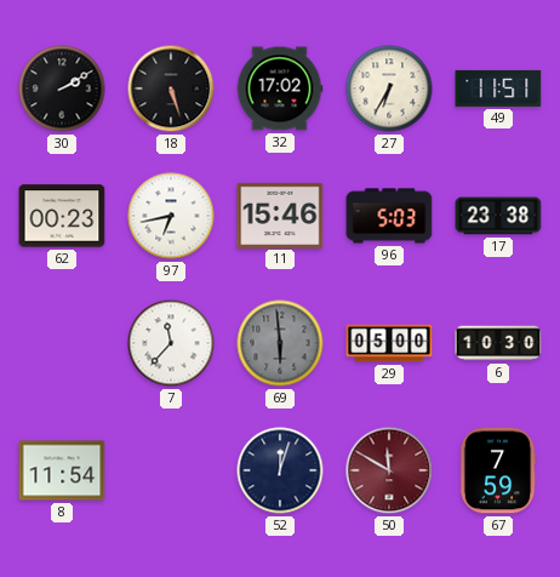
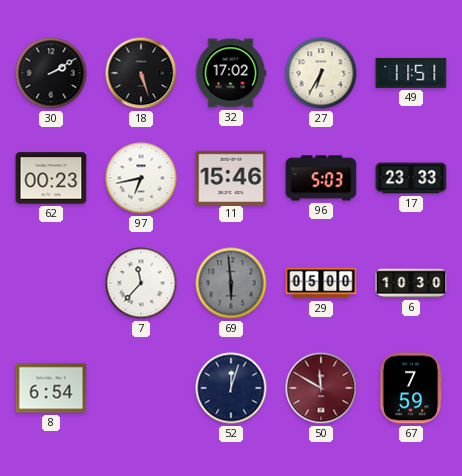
17: 23:38 -> 23:33 (411, 178)
8: 11:54 -> 6:54 (51, 388)
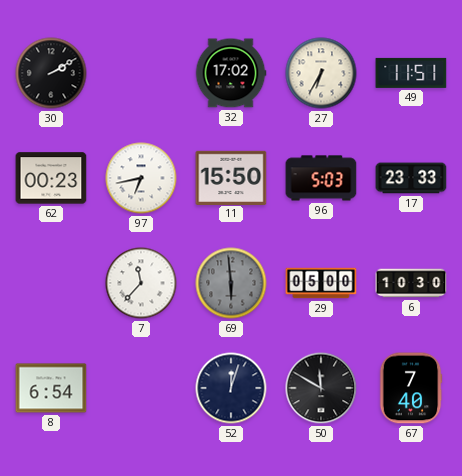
18: 5:27 -> none (141, 73)
11: 15:46 -> 15:50 (231, 177)
50 dial: burgundy -> black (321, 388)
67: 7:59 -> 7:40 (411, 388)
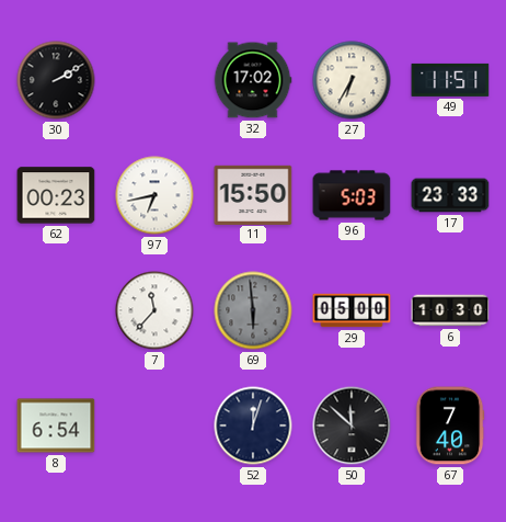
50: 11:50 -> 11:52 (352, 425)
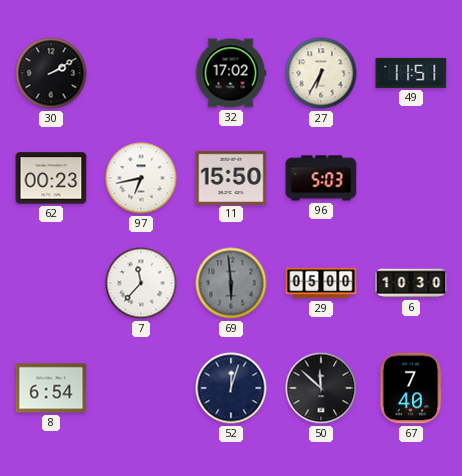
17: 23:33 -> none (450, 195)
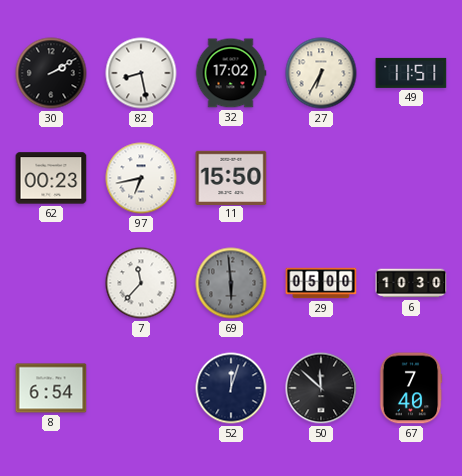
82: none -> 8:28 (141, 73)
96: 5:03 -> none (321, 178)
